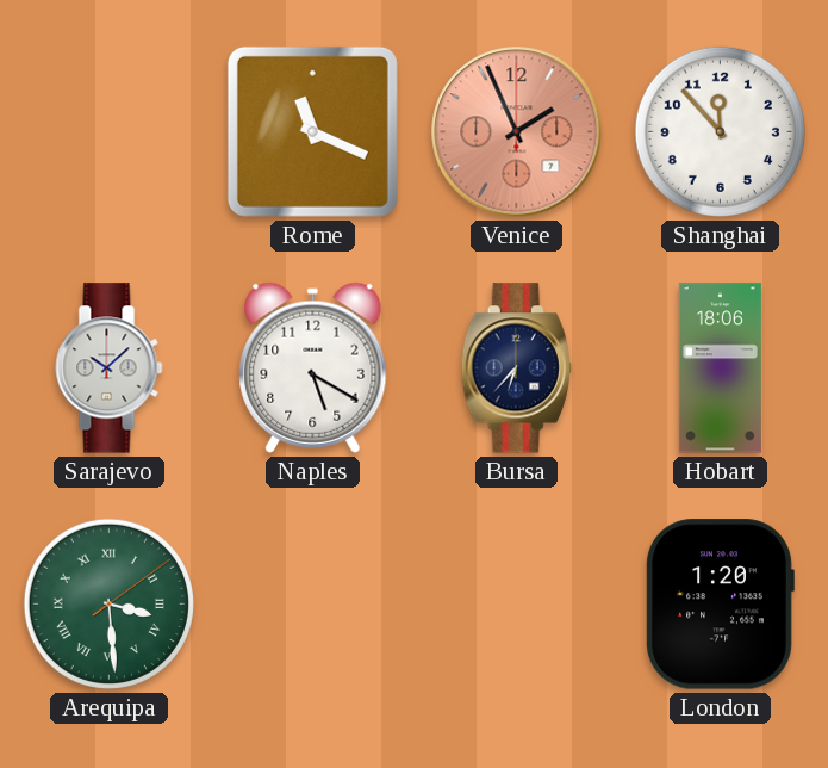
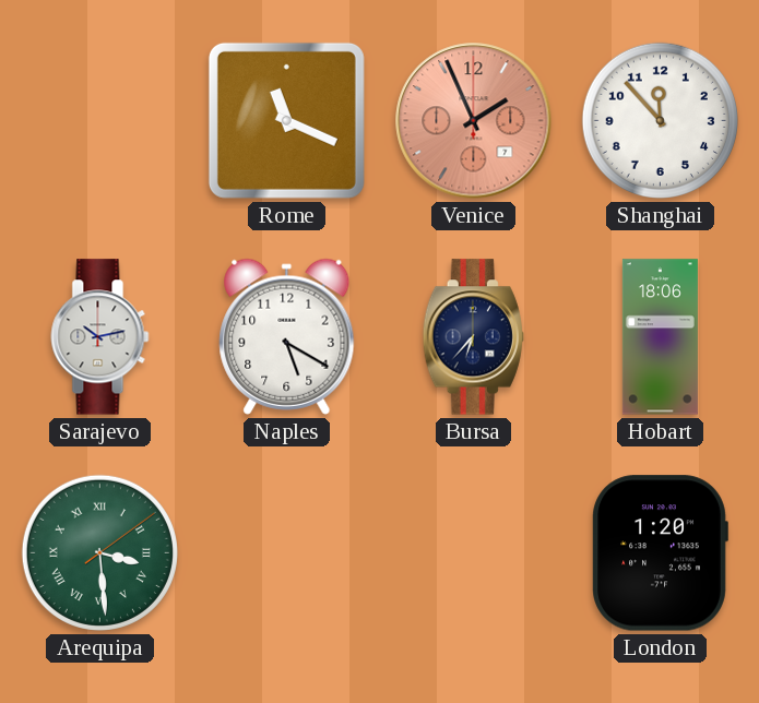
Sarajevo: 10:08 -> 10:13 (100, 337)
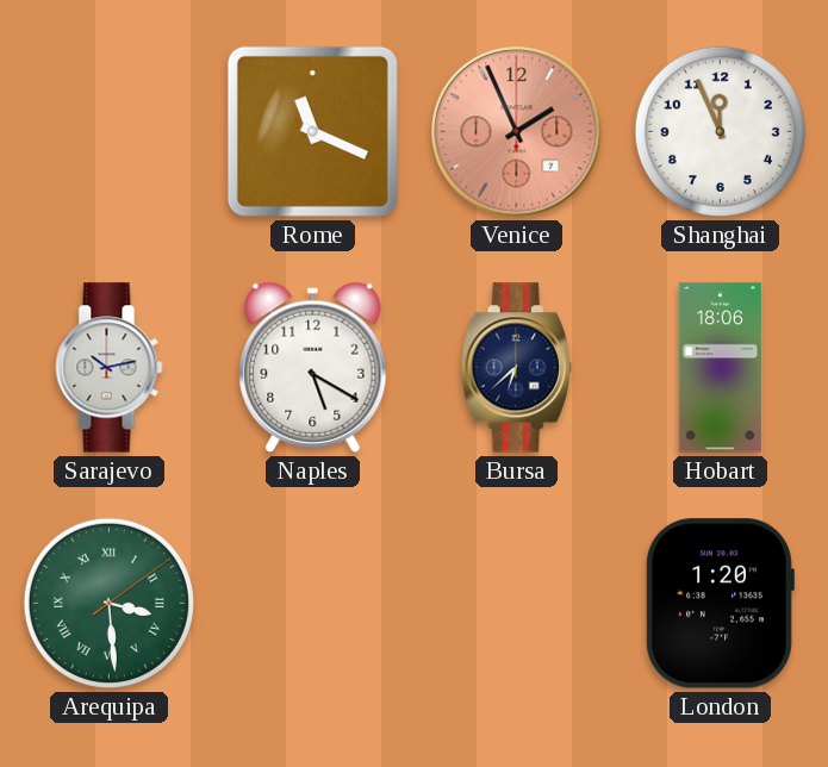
Shanghai: 11:53 -> 11:56 (720, 131)
Bursa: 6:37 -> 6:38 (516, 368)
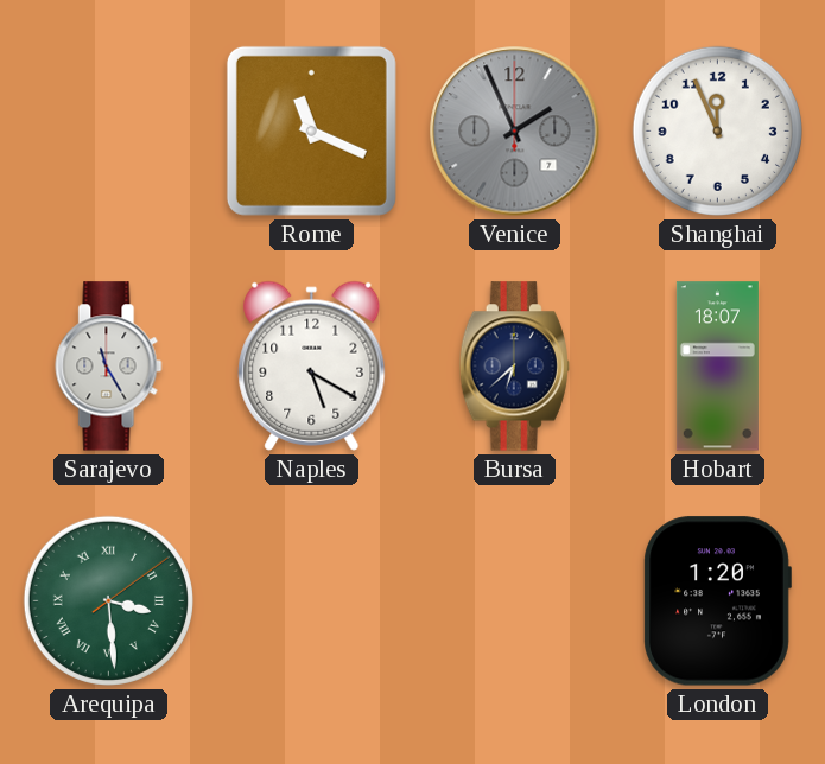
Venice dial: salmon -> grey (515, 132)
Sarajevo: 10:13 -> 11:25 (109, 367)
Hobart: 18:06 -> 18:07 (717, 367)
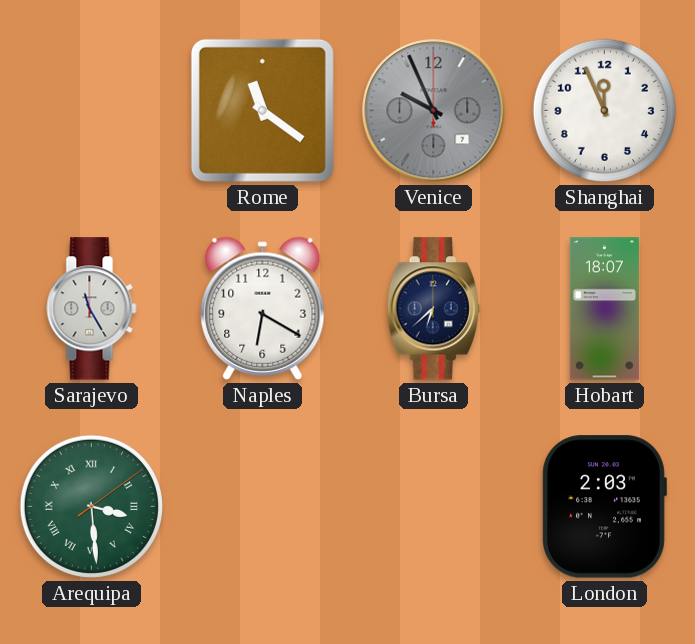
Rome: 11:19 -> 11:21 (262, 110)
Venice: 1:56 -> 9:56 (434, 111)
Naples: 5:20 -> 6:20 (263, 308)
London: 1:20 -> 2:03 (604, 507)
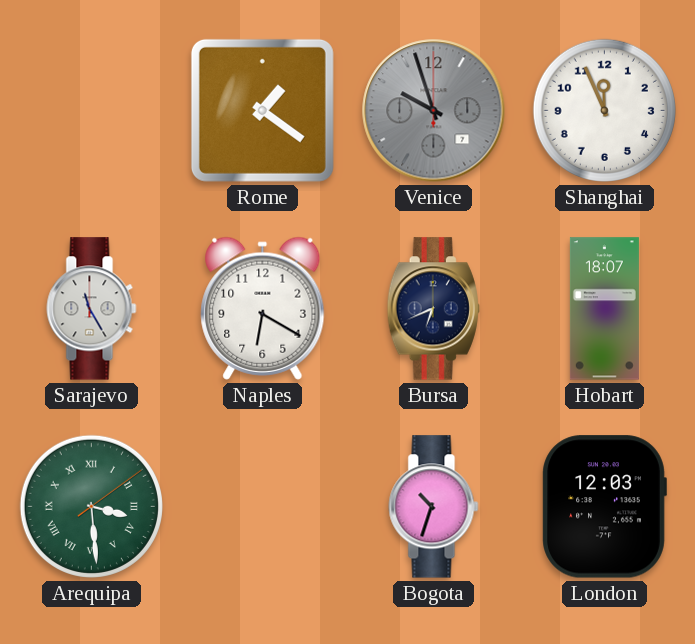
Rome: 11:21 -> 1:21 (262, 110)
Venice: 9:56 -> 9:57 (434, 111)
Bursa: 6:38 -> 6:41 (433, 309)
Bogota: none -> 10:33 (434, 507)
London: 2:03 -> 12:03 (604, 507)
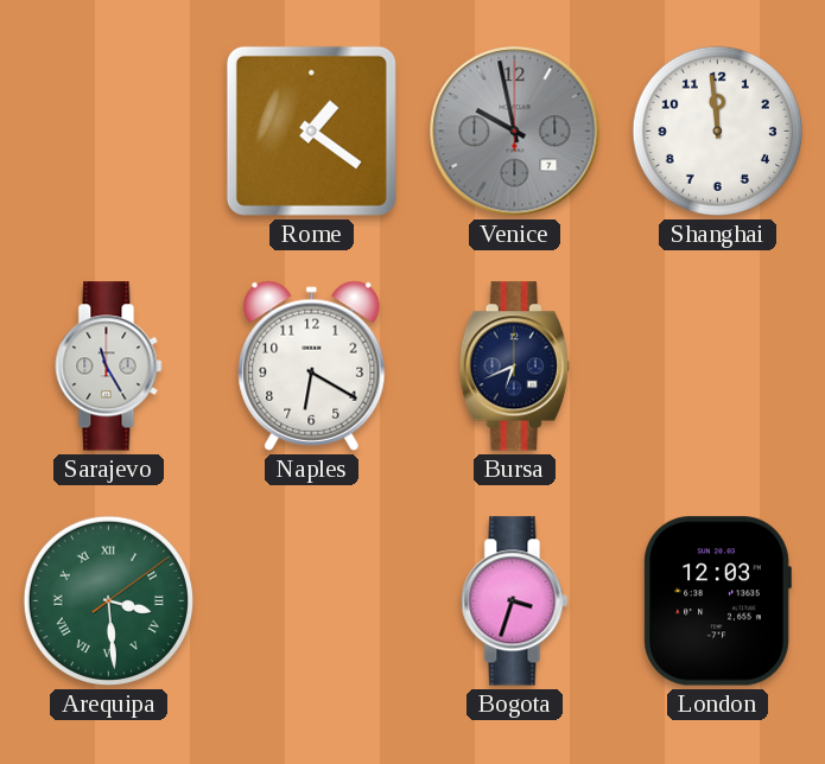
Venice: 9:57 -> 9:58 (515, 132)
Shanghai: 11:56 -> 11:59 (717, 130)
Hobart: 18:07 -> none (604, 309)
Bogota: 10:33 -> 3:33 (515, 601)
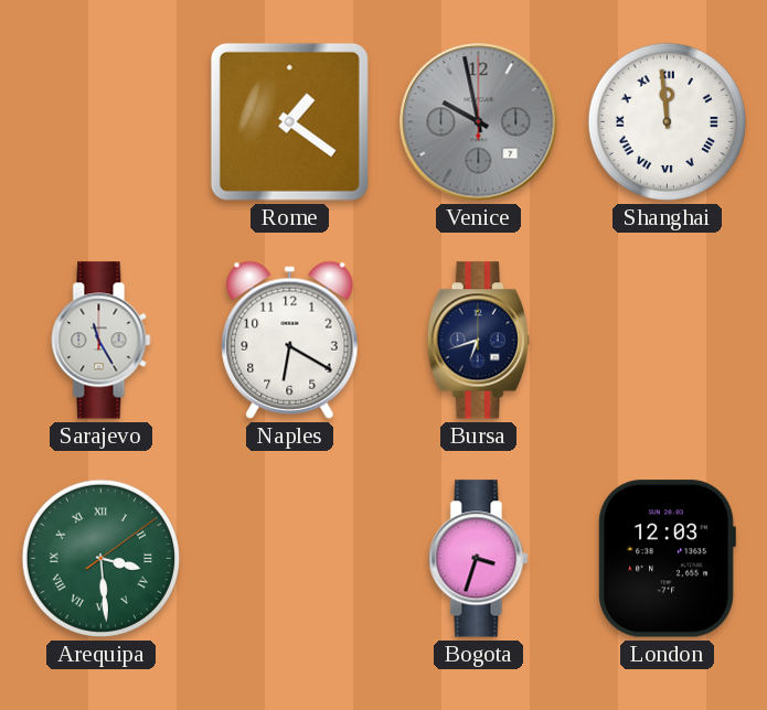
Shanghai numerals: Arabic -> Roman (667, 121)
Bursa: 6:41 -> 6:42 (478, 341)
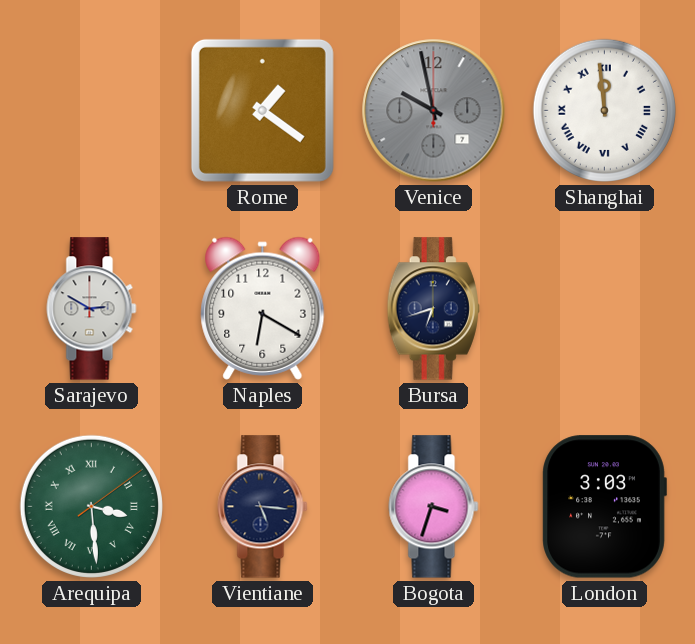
Sarajevo: 11:25 -> 2:50 (92, 309)
Vientiane: none -> 5:16 (263, 507)
London: 12:03 -> 3:03 (604, 507)
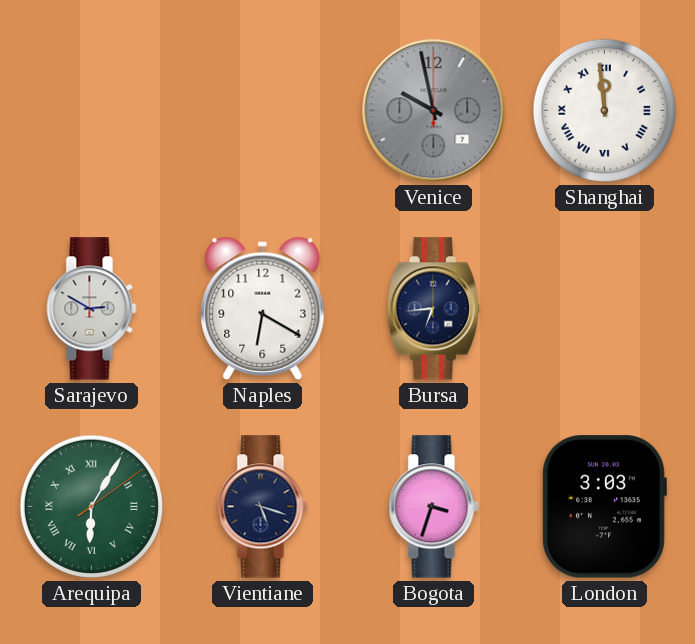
Rome: 1:21 -> none (262, 110)
Bursa: 6:42 -> 6:44 (433, 309)
Arequipa: 3:29 -> 6:05 (91, 506)
Vientiane: 5:16 -> 5:18 (263, 507)
